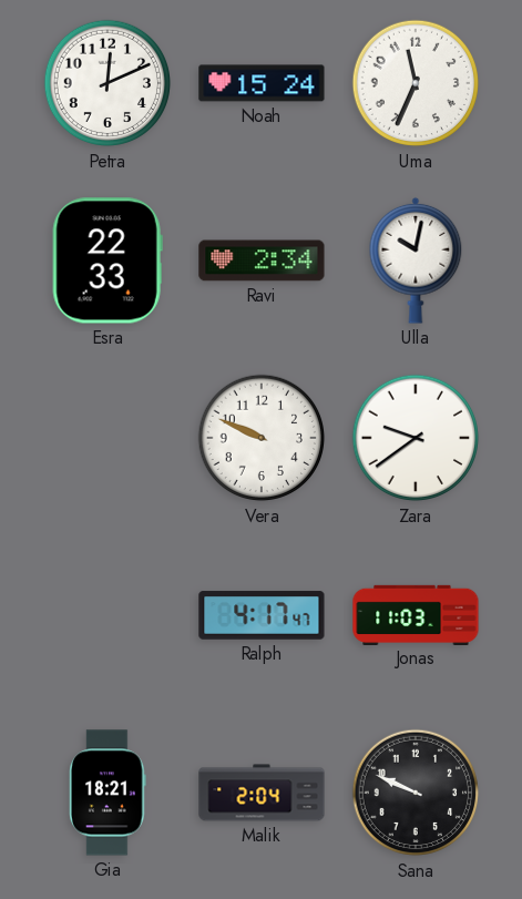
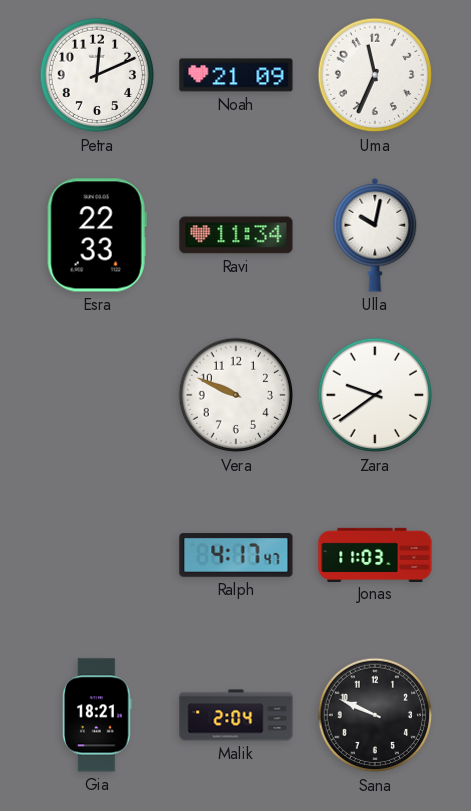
Noah: 15:24 -> 21:09 (236, 75)
Ravi: 2:34 -> 11:34 (236, 235)
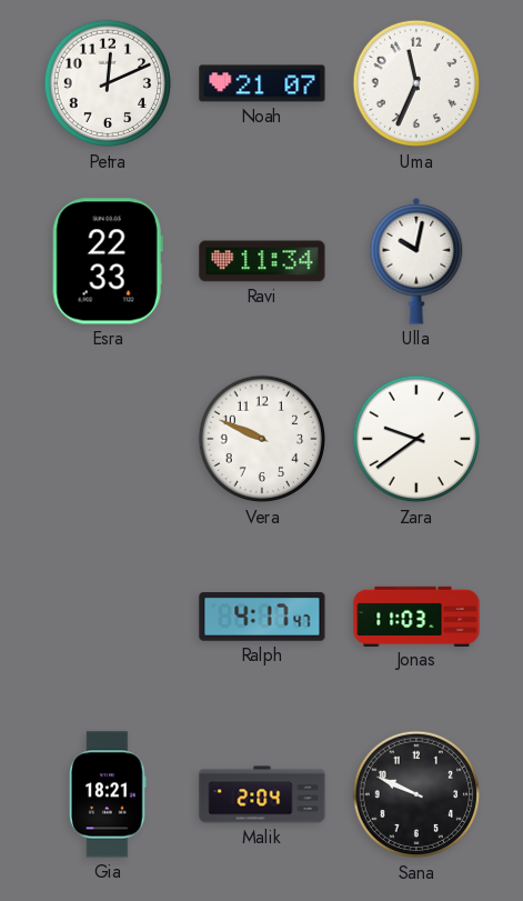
Noah: 21:09 -> 21:07 (262, 83)
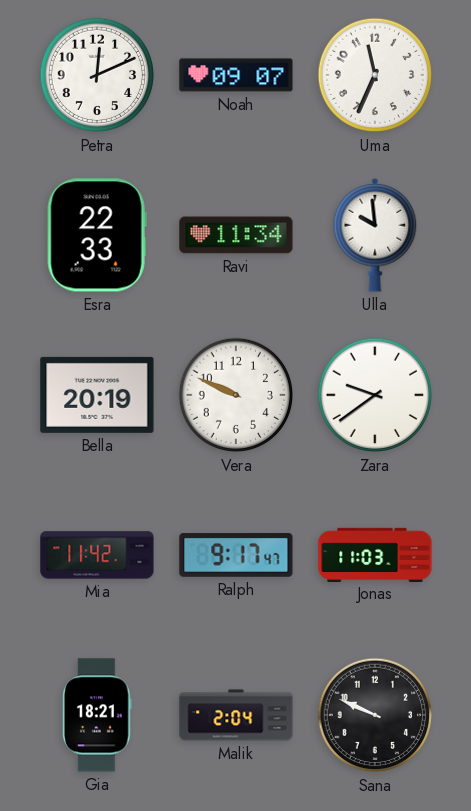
Noah: 21:07 -> 09:07 (236, 75)
Ulla: 10:02 -> 9:59 (375, 235)
Bella: none -> 20:19 (97, 395)
Mia: none -> 11:42 (97, 555)
Ralph: 4:17 -> 9:17 (236, 555)
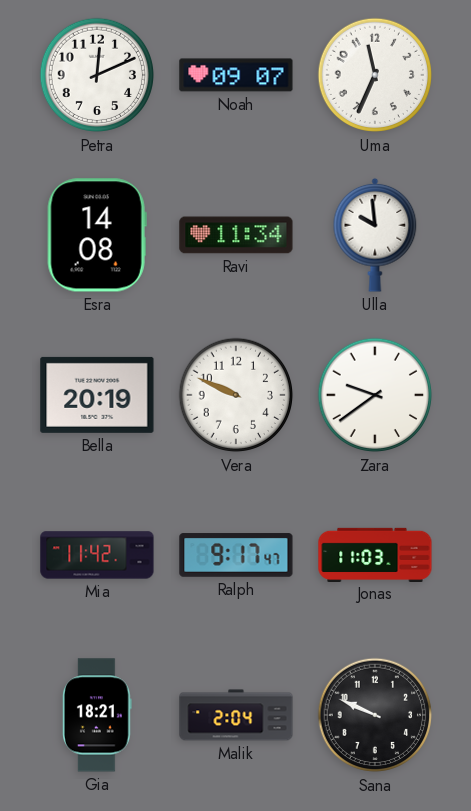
Esra: 22:33 -> 14:08 (97, 235)
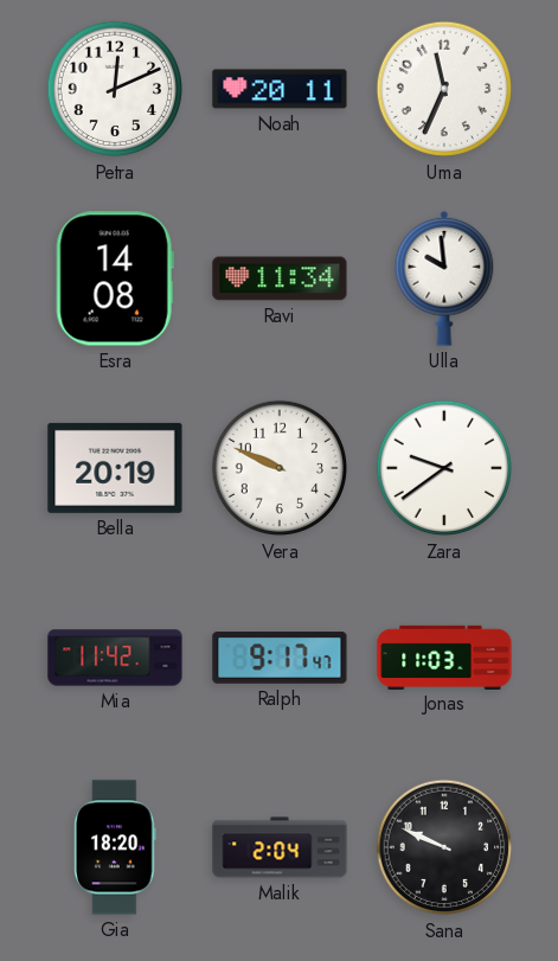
Noah: 09:07 -> 20:11 (280, 89)
Gia: 18:21 -> 18:20 (116, 847)
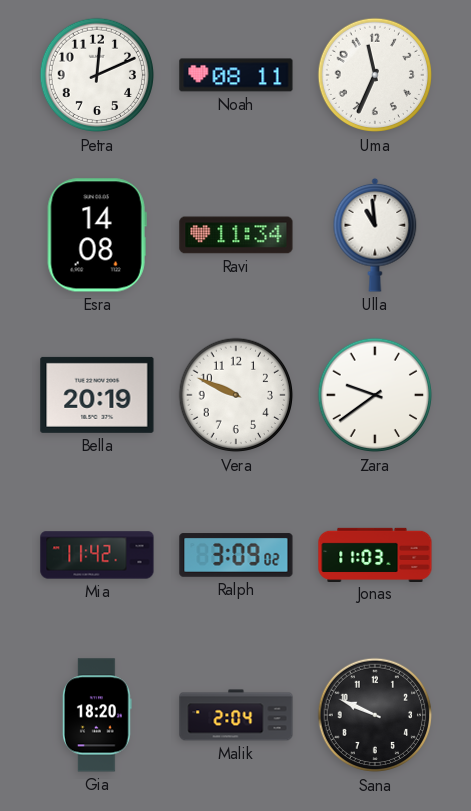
Noah: 20:11 -> 08:11 (236, 75)
Ulla: 9:59 -> 10:59 (375, 235)
Ralph: 9:17 -> 3:09 (236, 555)
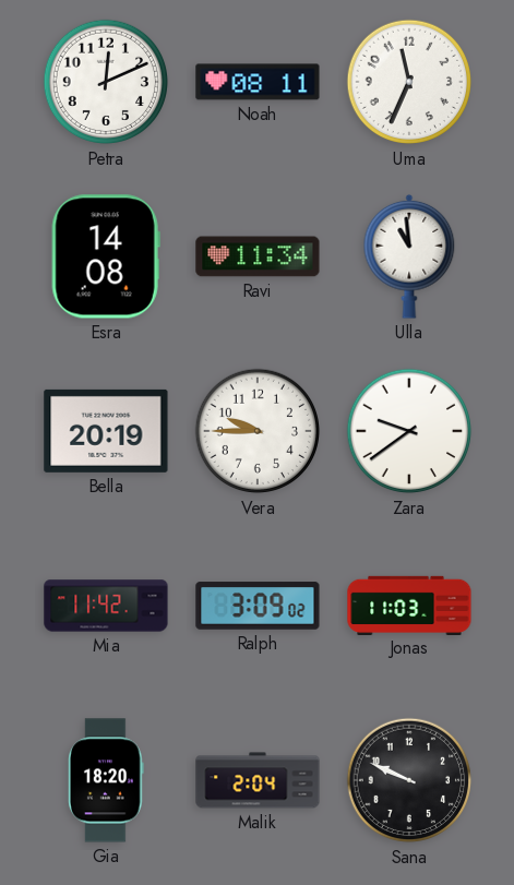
Vera: 9:49 -> 9:45 (258, 431)
